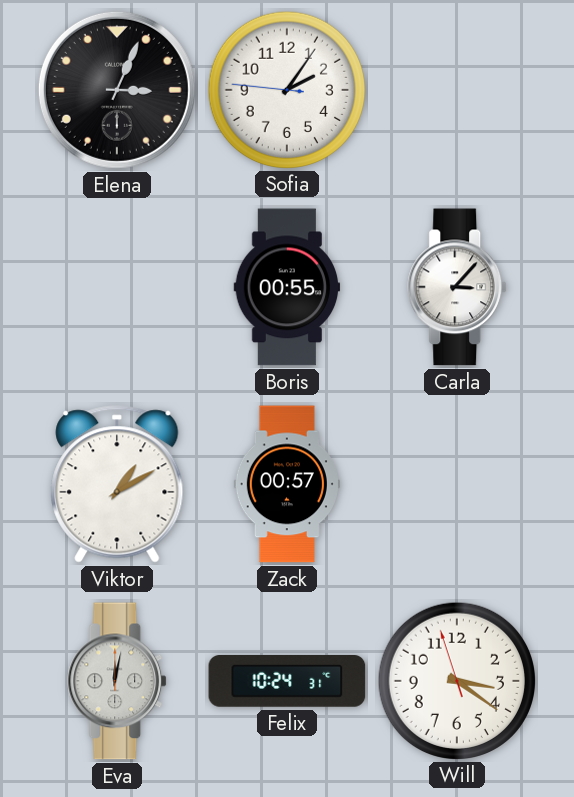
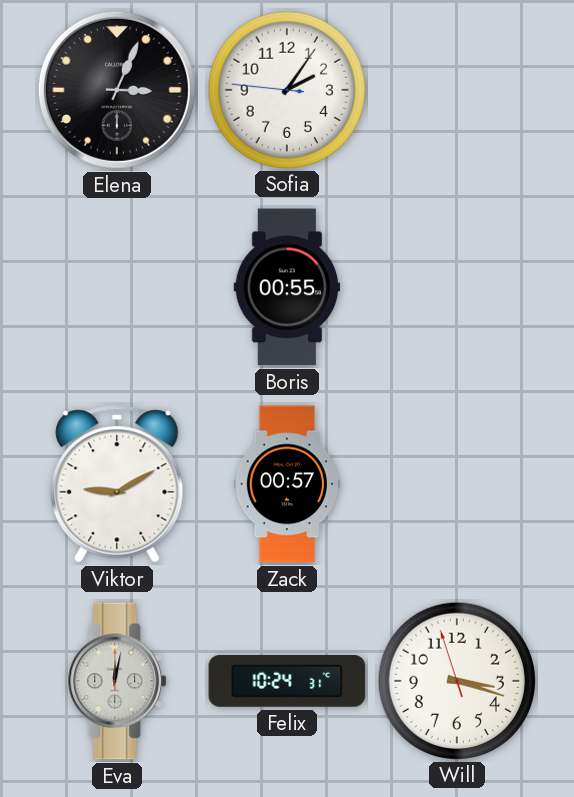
Carla: 3:07 -> none (458, 287)
Viktor: 1:10 -> 9:10 (117, 484)
Will: 3:20 -> 3:17 (456, 680)
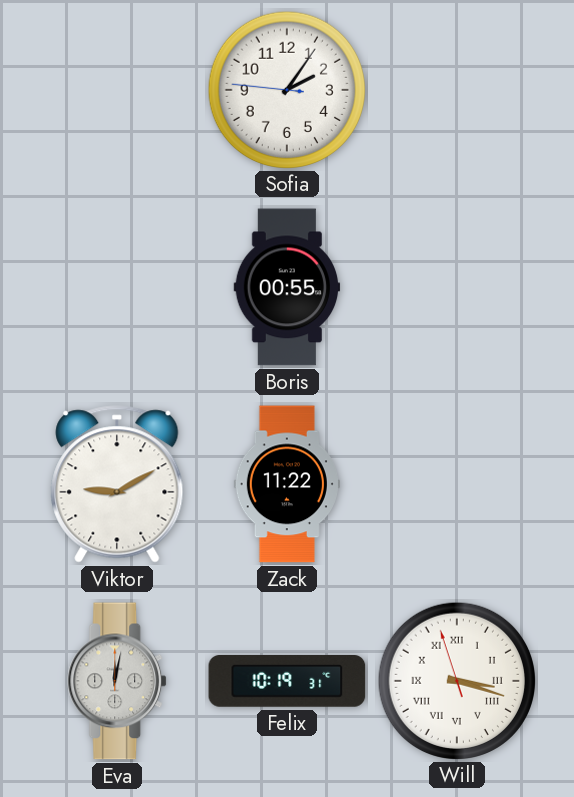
Elena: 3:04 -> none (117, 90)
Zack: 00:57 -> 11:22 (287, 484)
Felix: 10:24 -> 10:19 (287, 682)
Will numerals: Arabic -> Roman (456, 680)
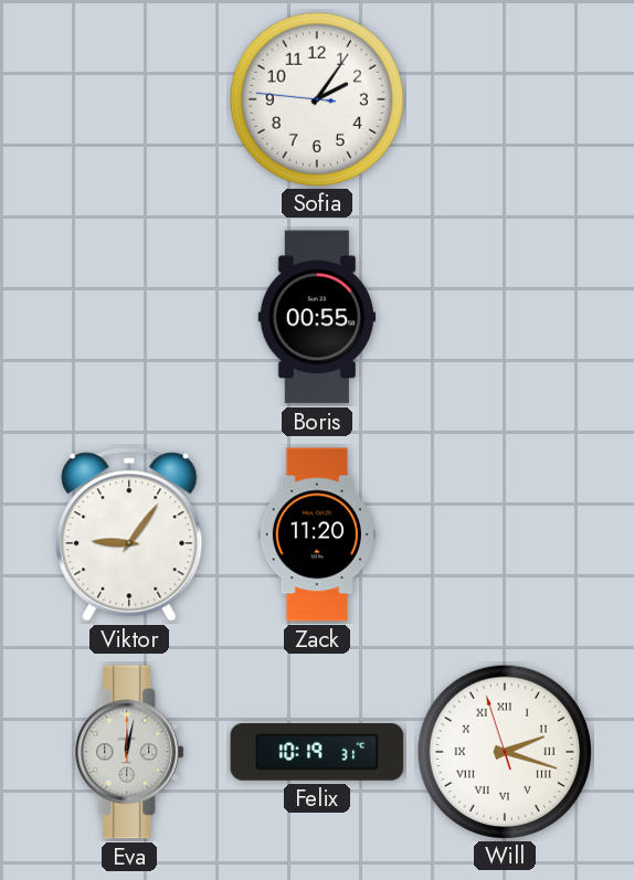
Viktor: 9:10 -> 9:06 (129, 534)
Zack: 11:22 -> 11:20 (317, 534)
Will: 3:17 -> 2:17 (504, 751)
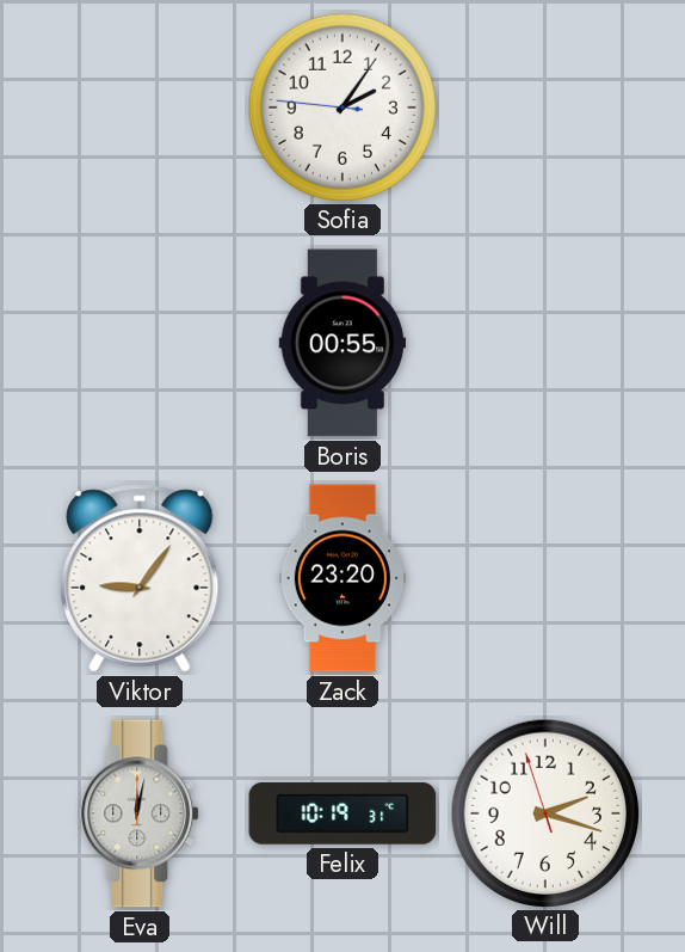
Zack: 11:20 -> 23:20 (342, 578)
Will numerals: Roman -> Arabic (544, 812)
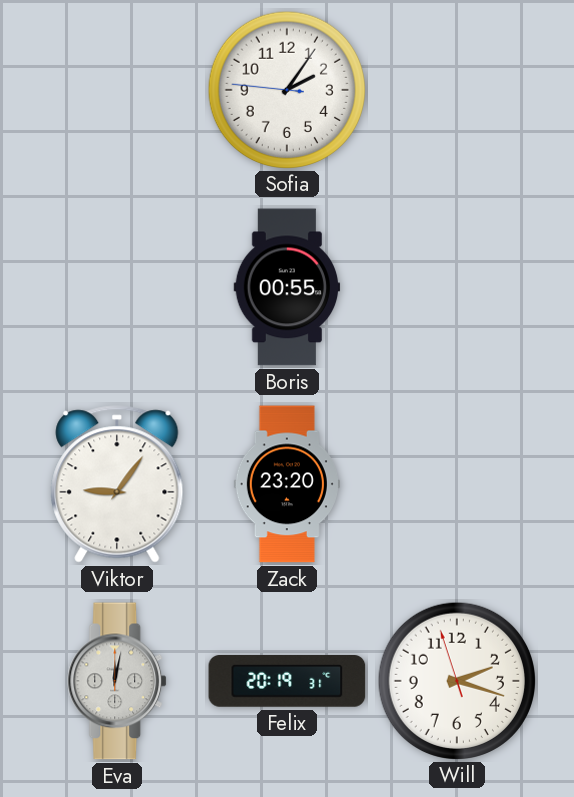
Felix: 10:19 -> 20:19 (287, 682)
